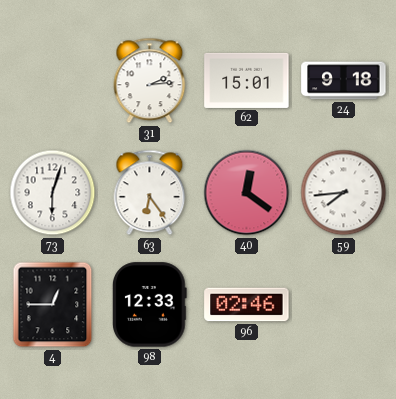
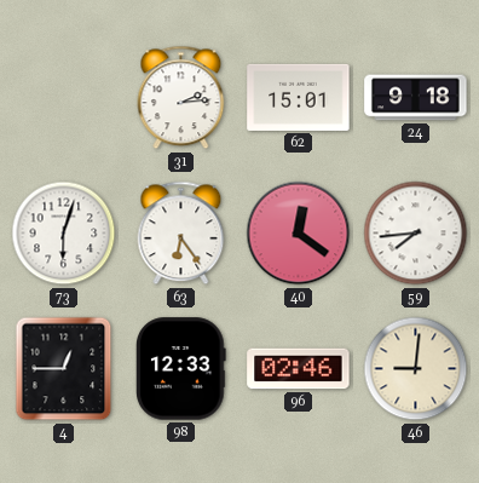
46: none -> 9:01 (416, 369)
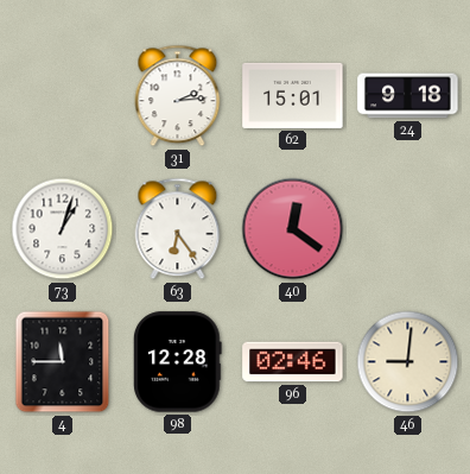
73: 6:03 -> 1:03 (63, 229)
59: 7:44 -> none (416, 234)
4: 12:45 -> 11:45 (63, 362)
98: 12:33 -> 12:28 (178, 362)
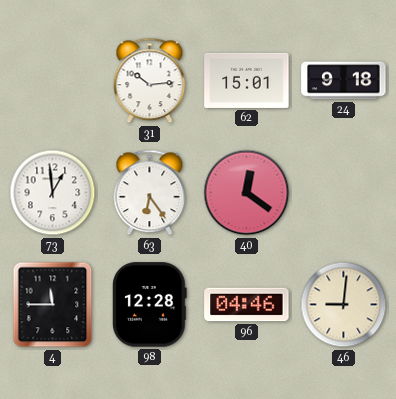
31: 2:14 -> 10:14 (150, 81)
73: 1:03 -> 12:59 (53, 193)
96: 02:46 -> 04:46 (247, 305)
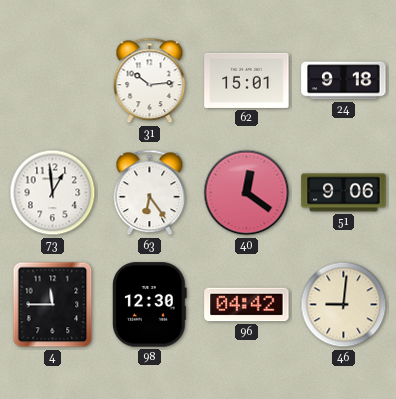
51: none -> 9:06 (344, 193)
98: 12:28 -> 12:30 (150, 305)
96: 04:46 -> 04:42 (247, 305)
